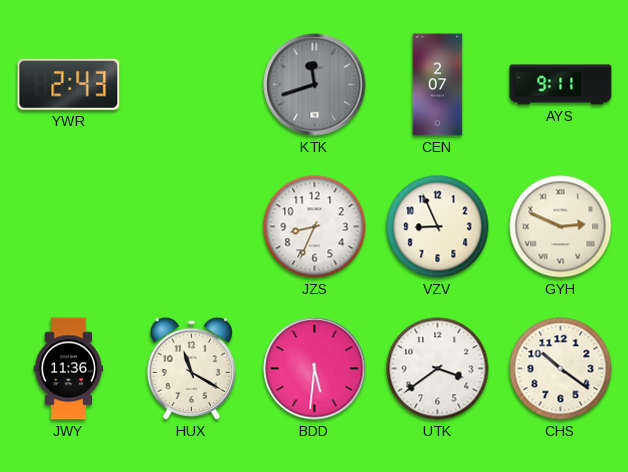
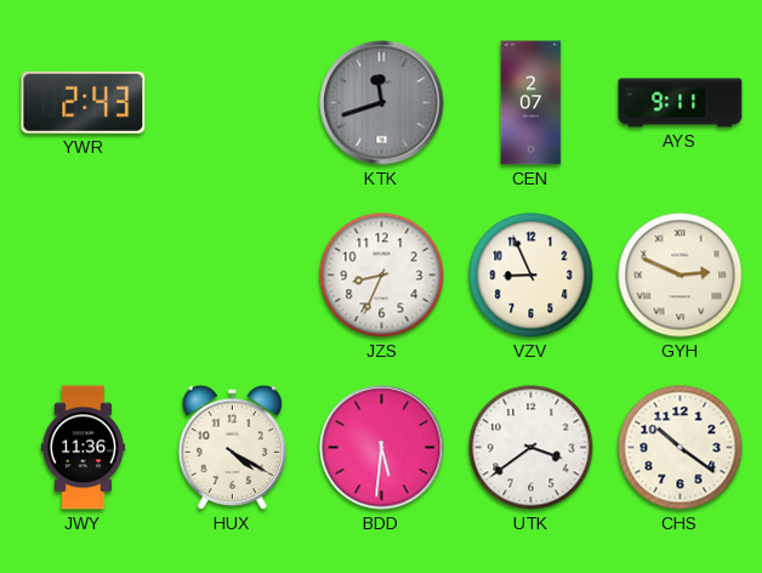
HUX: 11:20 -> 4:20 (232, 447)
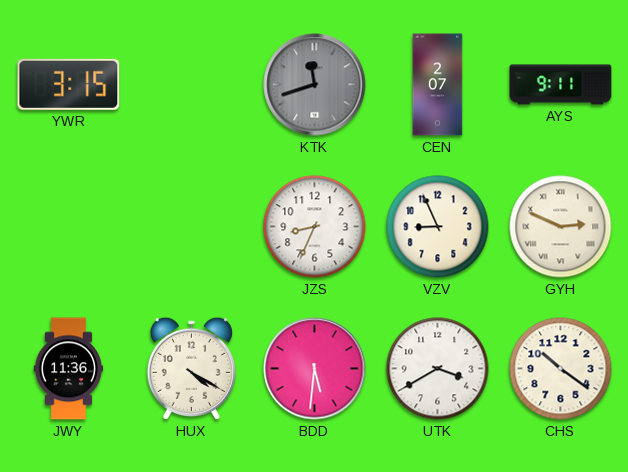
YWR: 2:43 -> 3:15 (69, 84)
UTK: 3:39 -> 3:40 (438, 369)
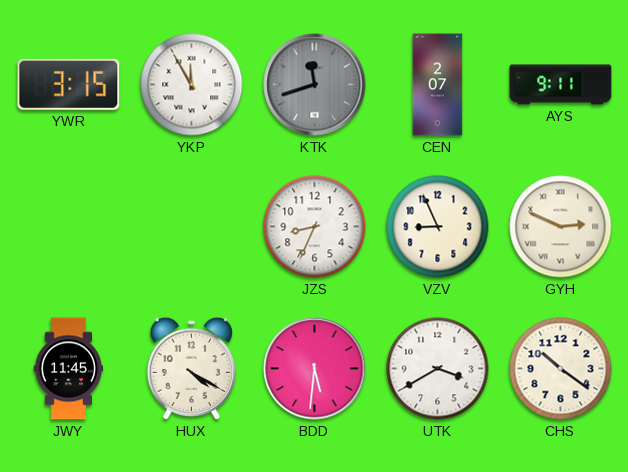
YKP: none -> 11:55 (192, 85)
JWY: 11:36 -> 11:45 (69, 369)
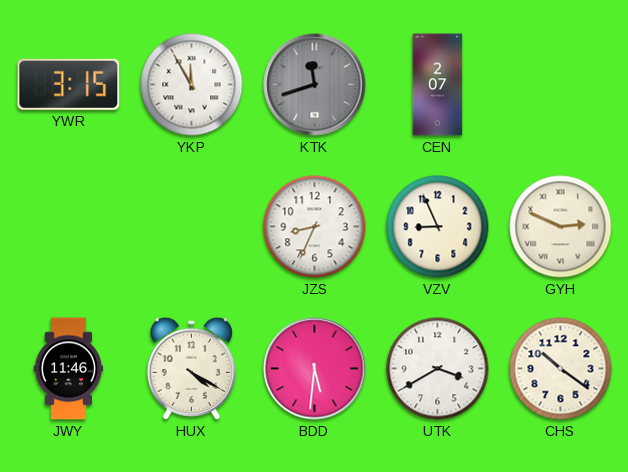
AYS: 9:11 -> none (561, 85)
JWY: 11:45 -> 11:46 (69, 369)
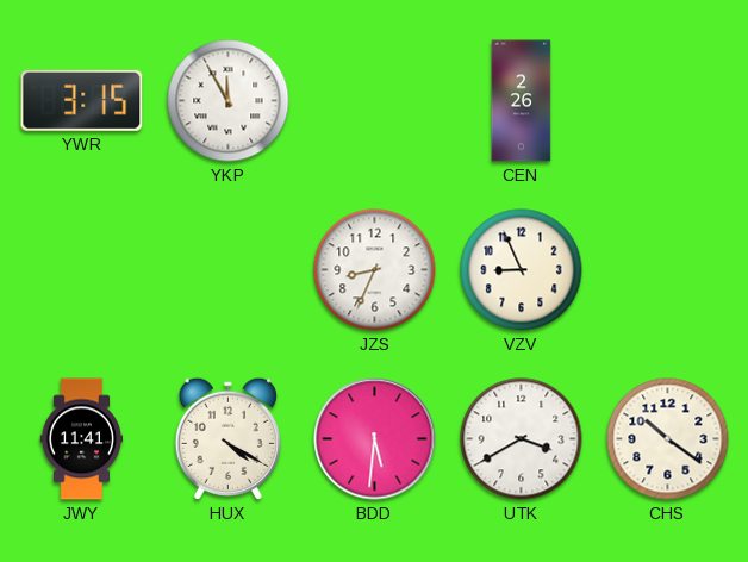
KTK: 11:42 -> none (315, 85)
CEN: 2:07 -> 2:26 (522, 101)
GYH: 2:49 -> none (561, 227)
JWY: 11:46 -> 11:41 (82, 439)
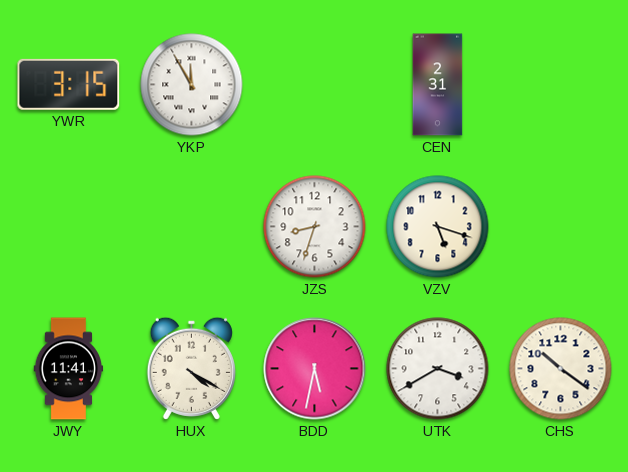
CEN: 2:26 -> 2:31 (438, 85)
JZS: 8:34 -> 8:33 (315, 227)
VZV: 8:56 -> 5:18 (438, 227)
BDD: 5:31 -> 5:32 (315, 369)
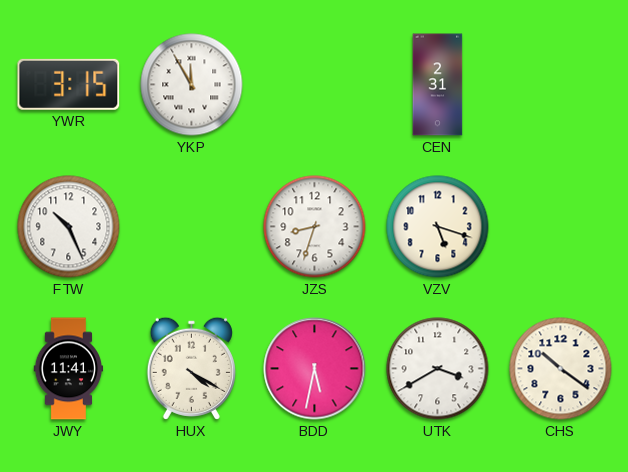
FTW: none -> 10:26 (69, 227)
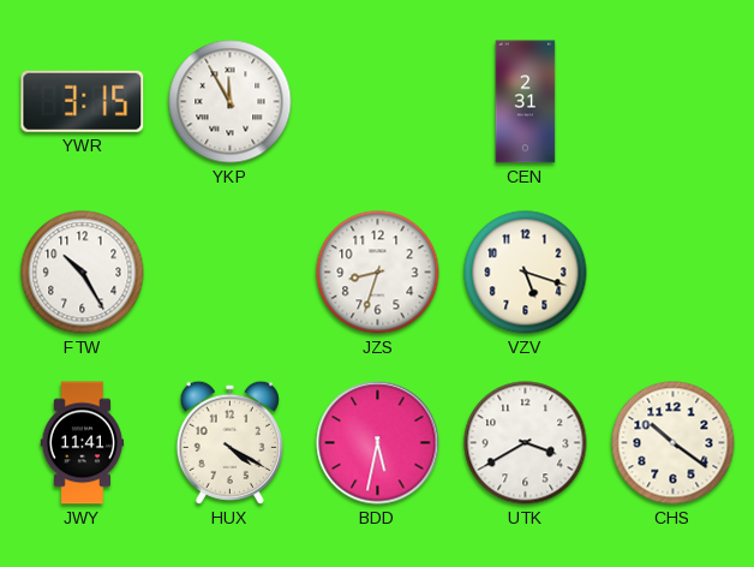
FTW: 10:26 -> 10:25 (83, 273)
